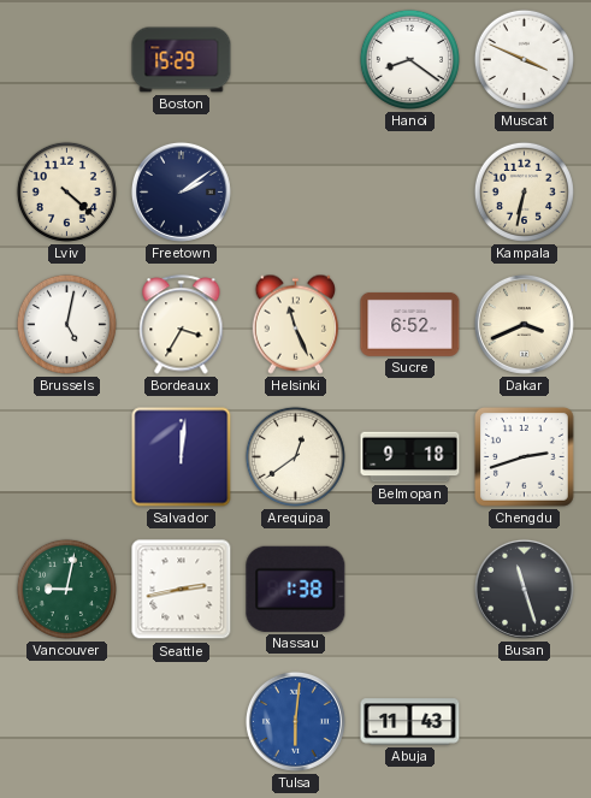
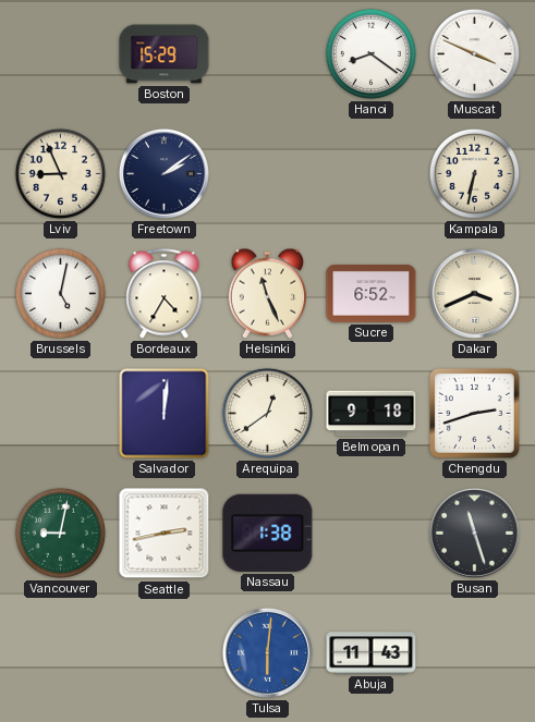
Lviv: 4:22 -> 8:56 (60, 173)
Bordeaux: 3:35 -> 4:35 (165, 294)
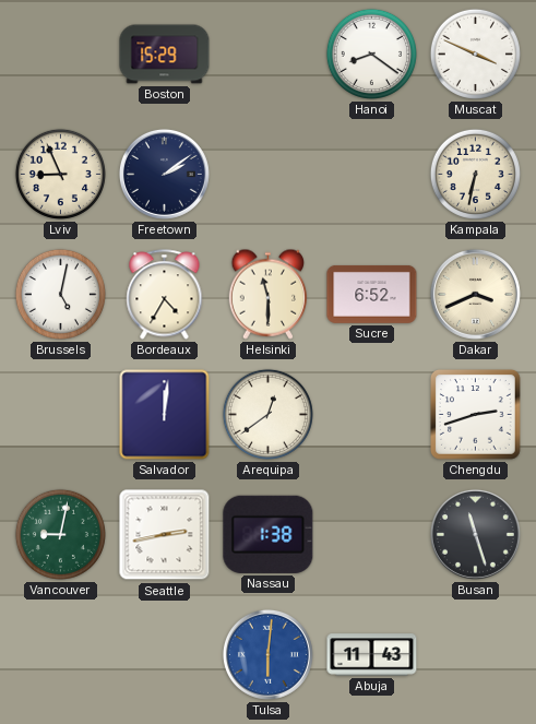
Helsinki: 11:26 -> 11:30 (269, 294)
Belmopan: 9:18 -> none (372, 414)
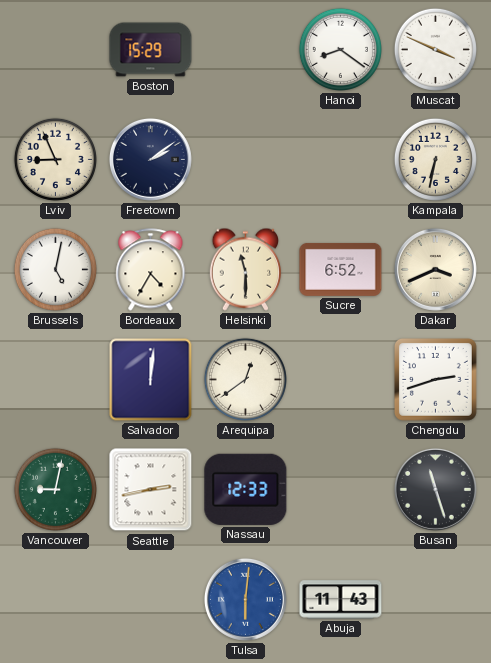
Nassau: 1:38 -> 12:33 (246, 489)
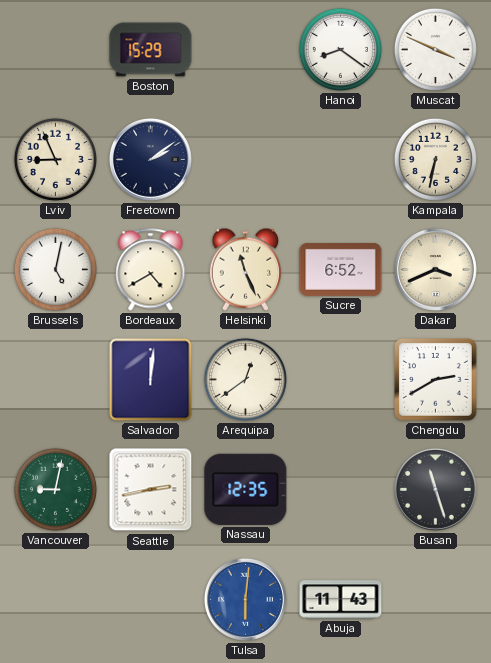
Bordeaux: 4:35 -> 4:40 (151, 270)
Helsinki: 11:30 -> 11:26 (246, 269)
Chengdu: 2:42 -> 2:40 (436, 380)
Nassau: 12:33 -> 12:35 (246, 489)
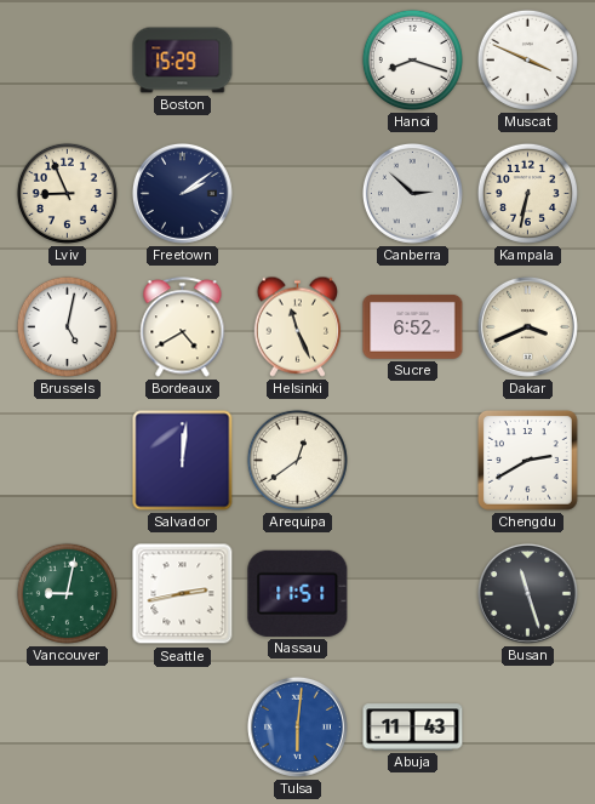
Hanoi: 8:21 -> 8:18 (412, 59)
Canberra: none -> 2:52 (412, 193)
Nassau: 12:35 -> 11:51 (298, 593)
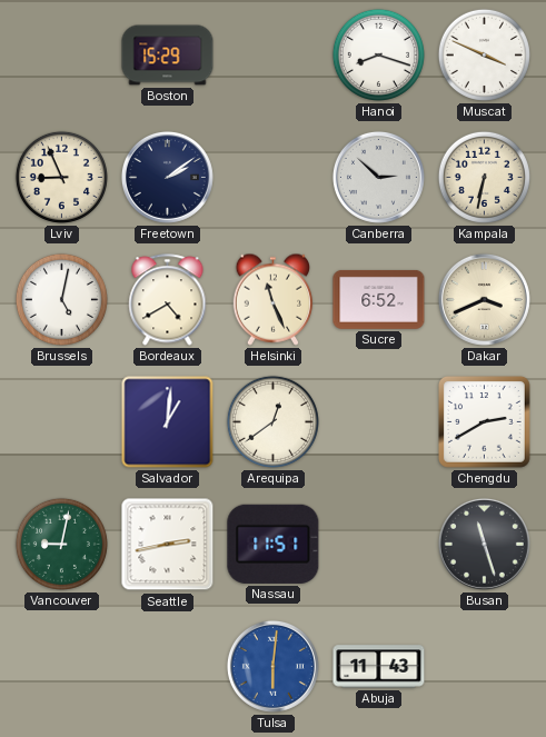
Salvador: 12:01 -> 1:01 (168, 422)
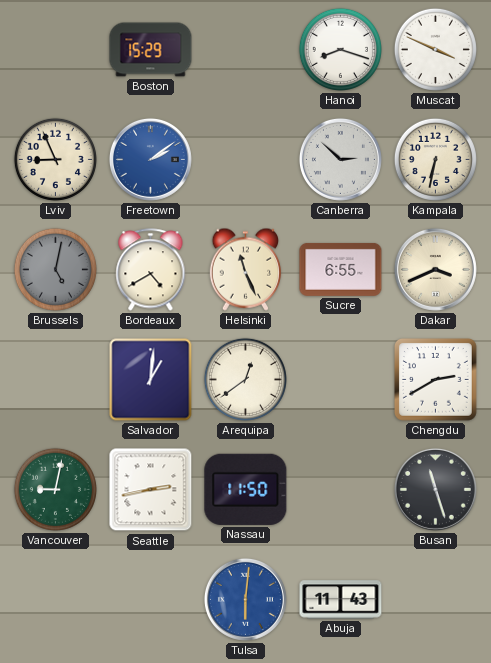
Freetown dial: navy -> blue (150, 159)
Brussels dial: white -> grey (55, 269)
Sucre: 6:52 -> 6:55 (341, 269)
Nassau: 11:51 -> 11:50 (246, 489)
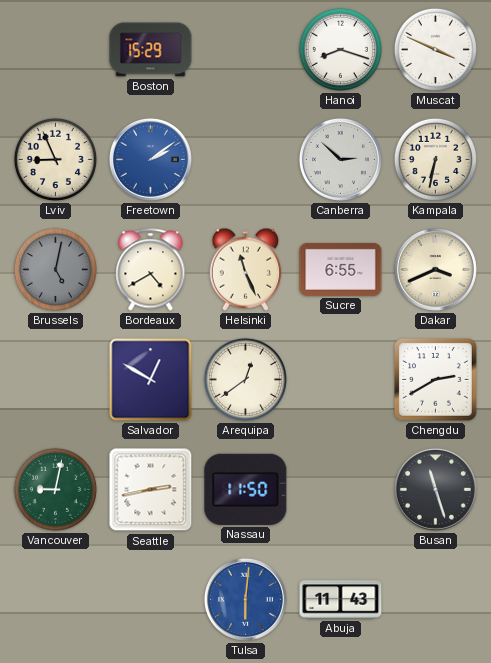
Salvador: 1:01 -> 12:50 (151, 380)
